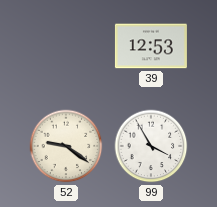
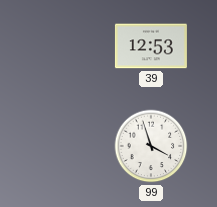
52: 9:21 -> none (66, 146)
99: 3:55 -> 3:57 (151, 146)
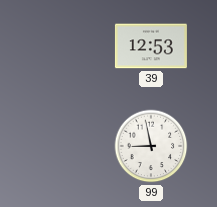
99: 3:57 -> 8:58 (151, 146)
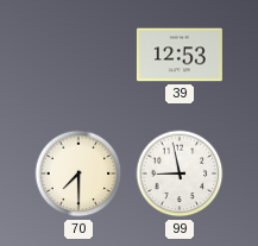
70: none -> 7:30 (78, 174)
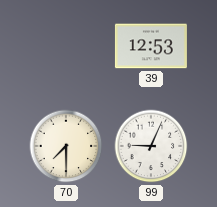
99: 8:58 -> 9:04 (151, 146)
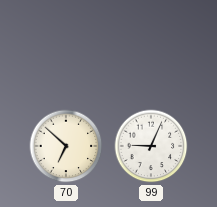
39: 12:53 -> none (151, 46)
70: 7:30 -> 6:52 (66, 146)
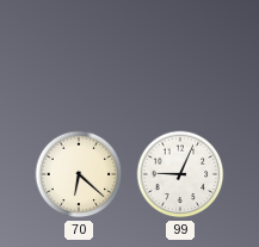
70: 6:52 -> 6:22 (79, 174)
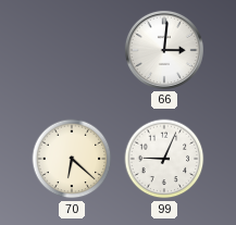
66: none -> 3:01 (164, 50)
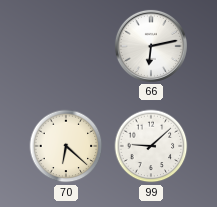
66: 3:01 -> 6:13 (151, 46)
99: 9:04 -> 9:08 (151, 146)
